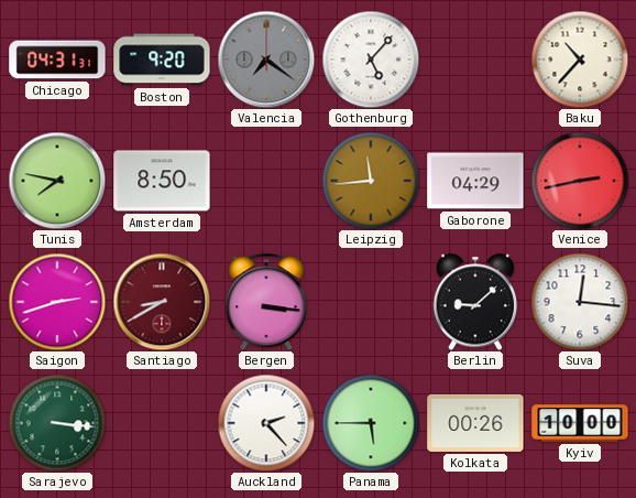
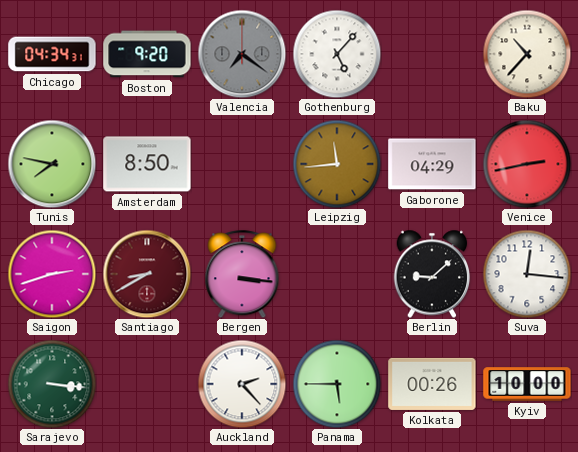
Chicago: 04:31 -> 04:34 (52, 54)
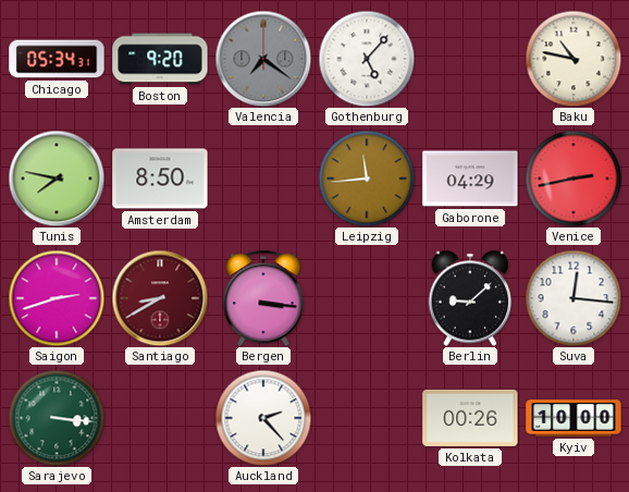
Chicago: 04:34 -> 05:34 (57, 59)
Baku: 10:37 -> 10:47 (573, 59)
Panama: 5:45 -> none (337, 384)
